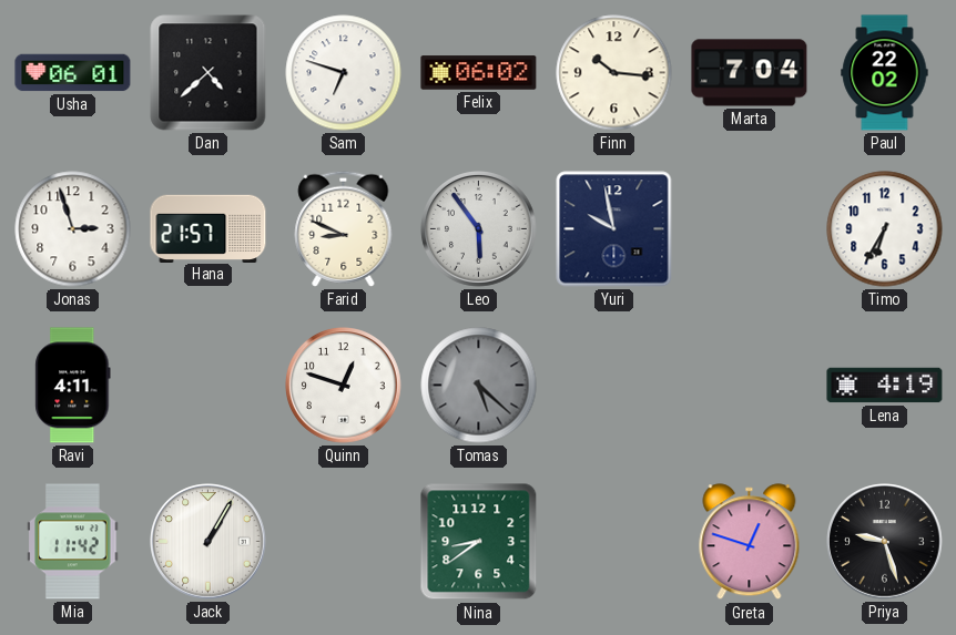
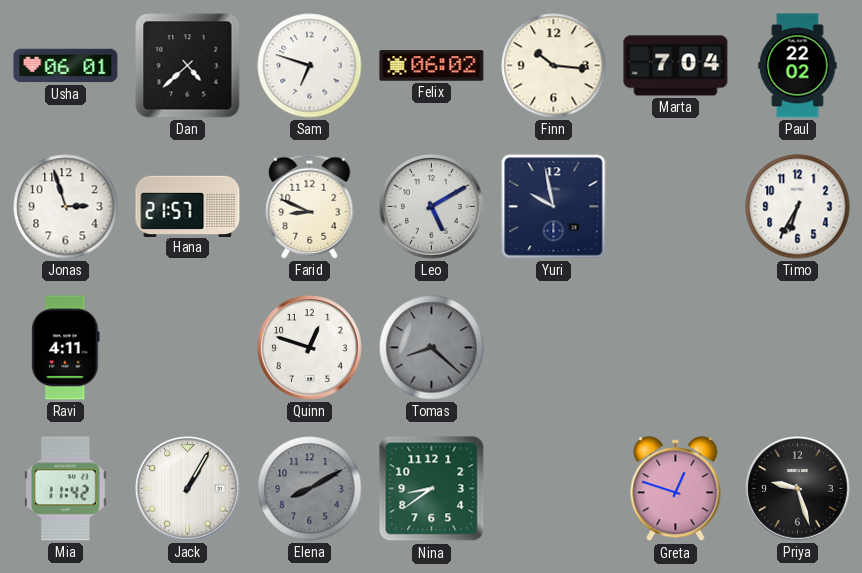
Leo: 5:54 -> 5:10 (432, 207)
Tomas: 5:22 -> 8:22 (432, 348)
Lena: 4:19 -> none (885, 386)
Elena: none -> 8:10 (310, 489)
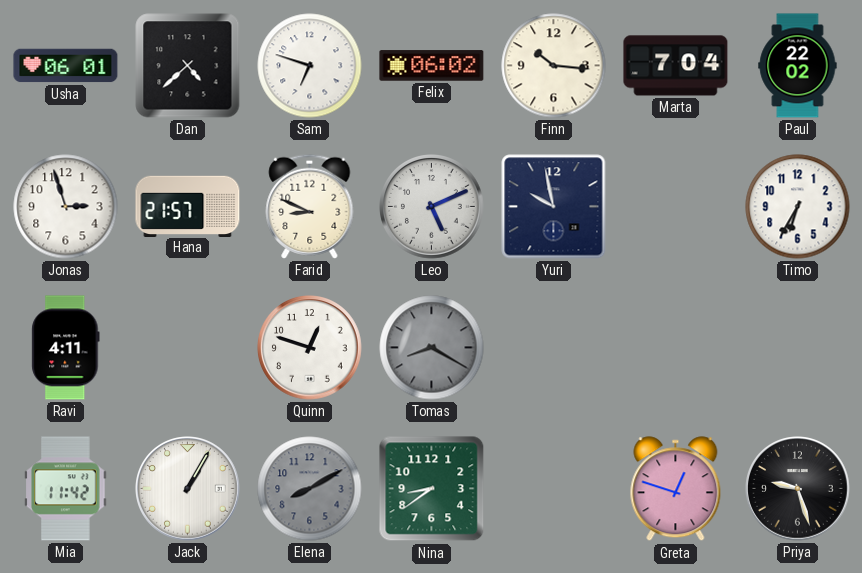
Leo: 5:10 -> 5:11 (432, 207)
Tomas: 8:22 -> 8:20 (432, 348)
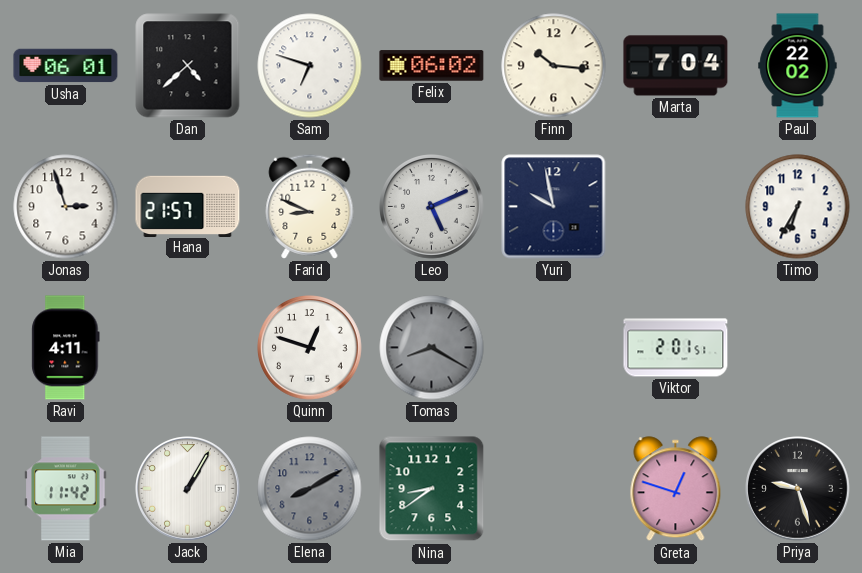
Viktor: none -> 2:01 (676, 348)
